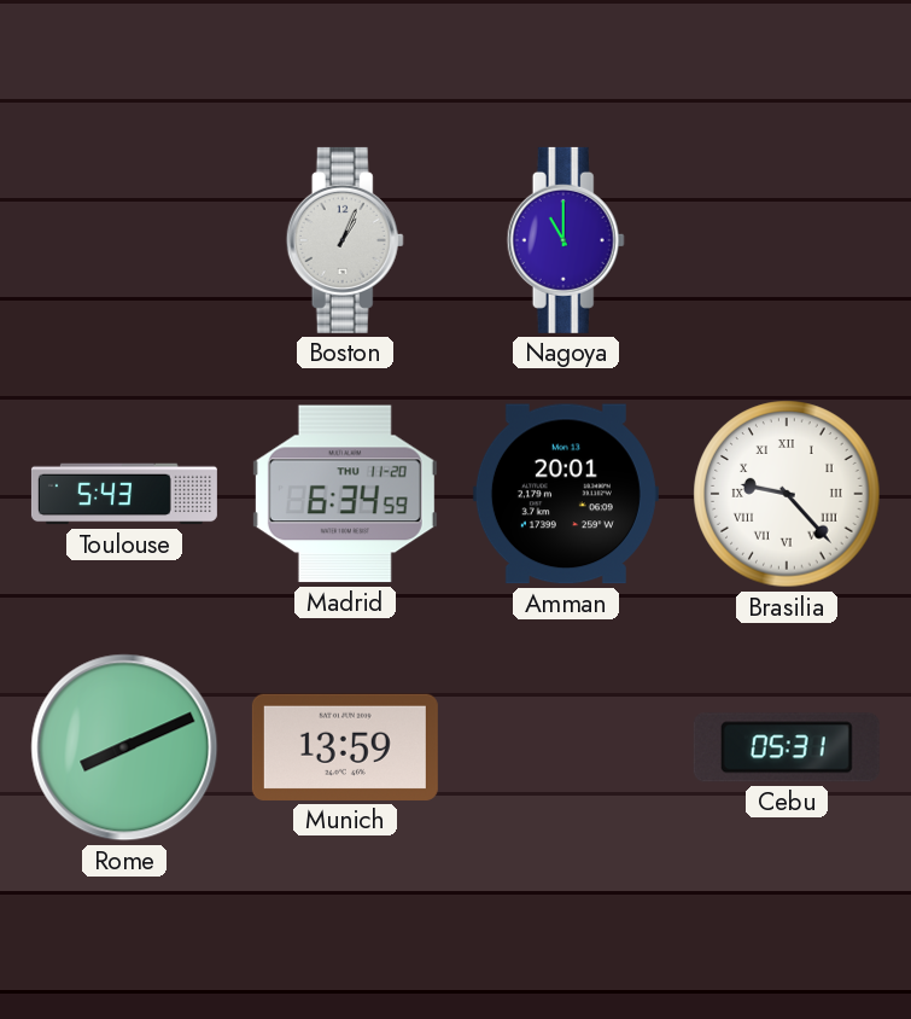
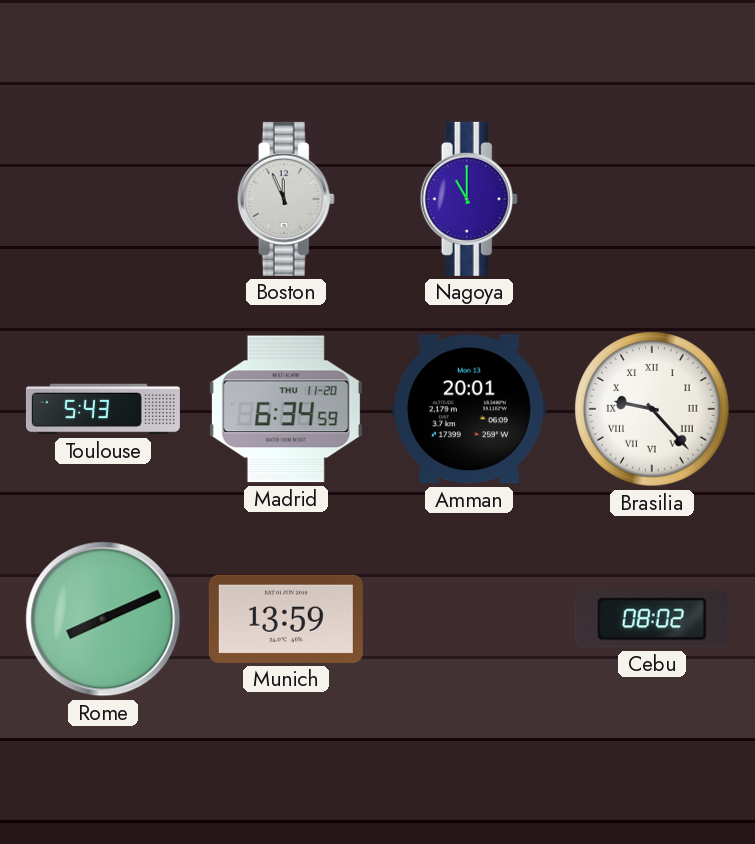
Boston: 1:04 -> 11:56 (286, 199)
Cebu: 05:31 -> 08:02 (652, 619)
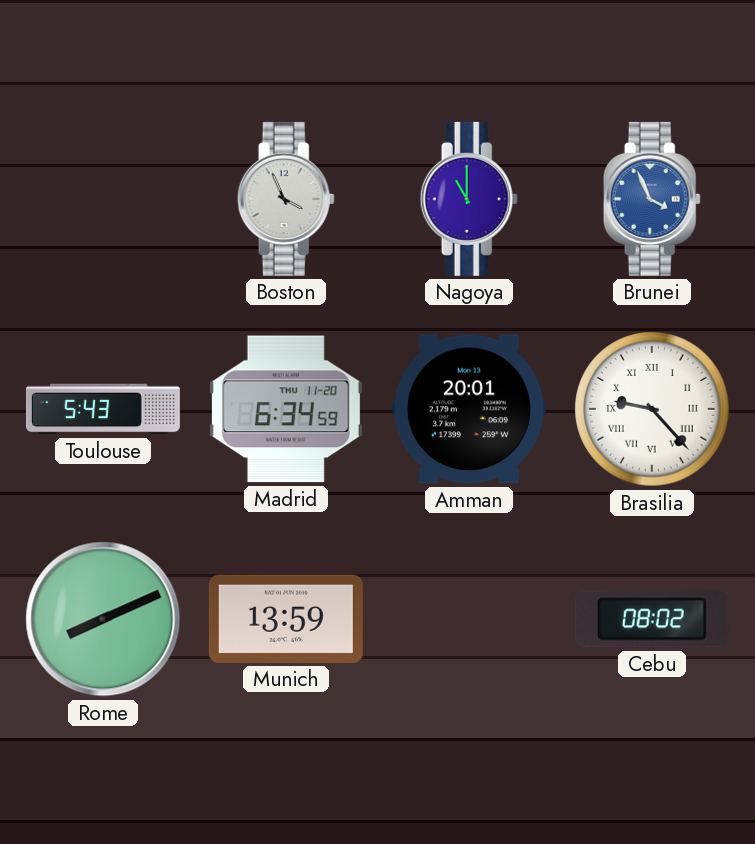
Boston: 11:56 -> 3:56 (286, 199)
Brunei: none -> 3:56 (652, 199)
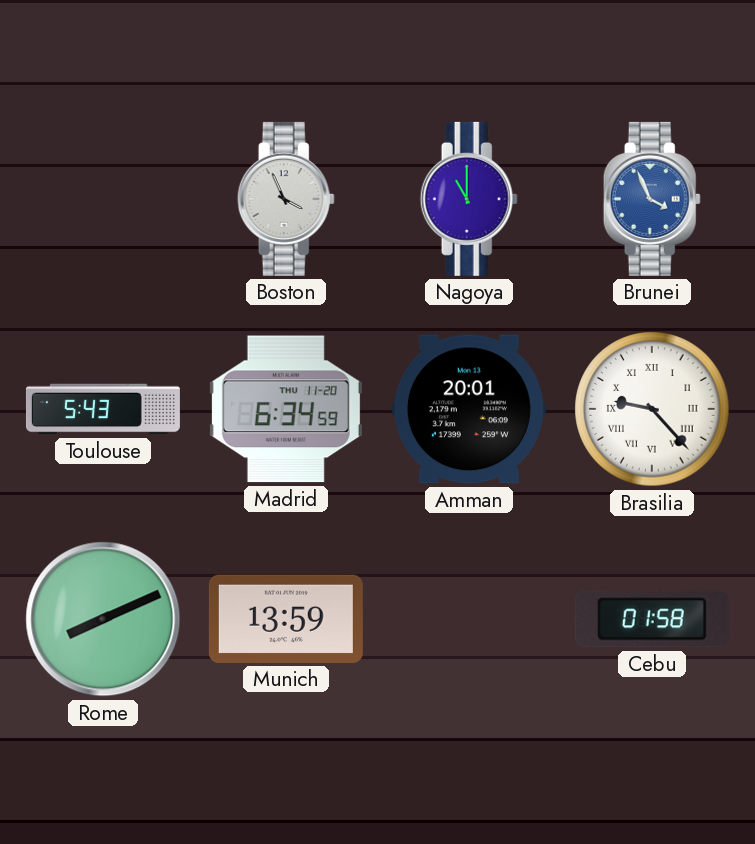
Cebu: 08:02 -> 01:58 (652, 619)
